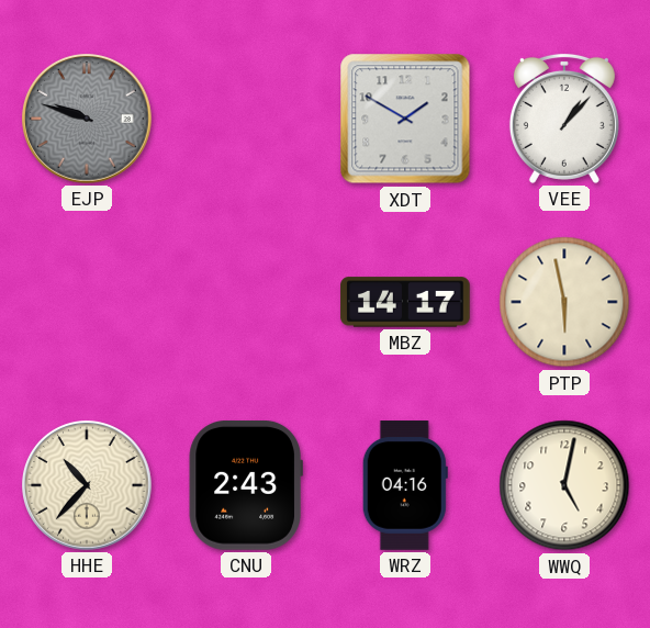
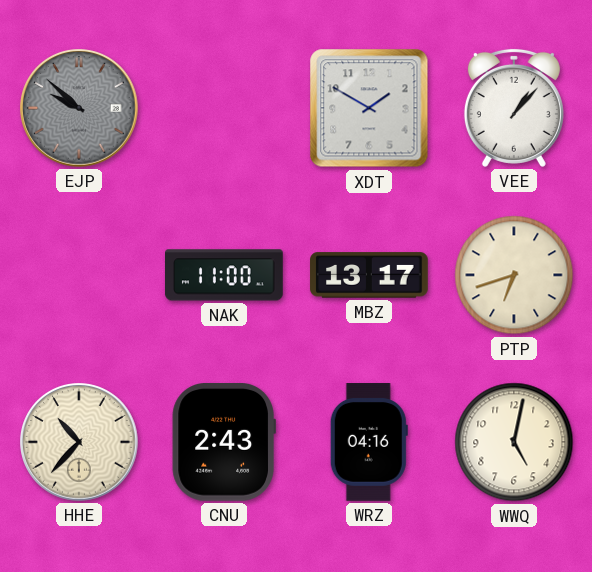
EJP: 9:48 -> 9:52 (80, 109)
NAK: none -> 11:00 (225, 275)
MBZ: 14:17 -> 13:17 (369, 275)
PTP: 5:58 -> 6:42 (514, 275)
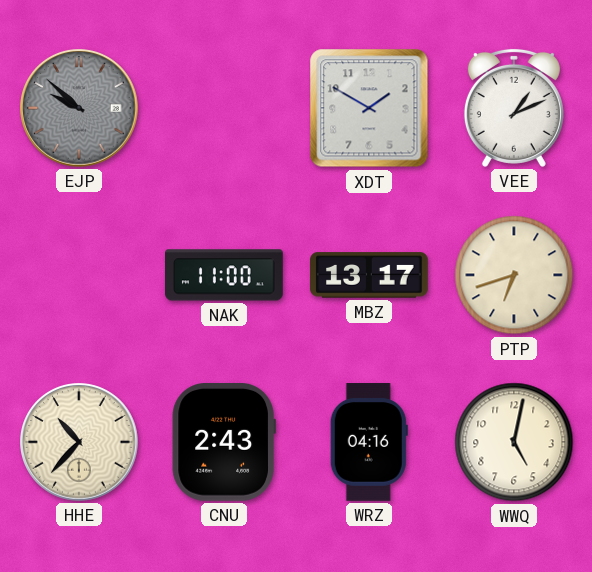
VEE: 1:07 -> 1:11 (514, 108)
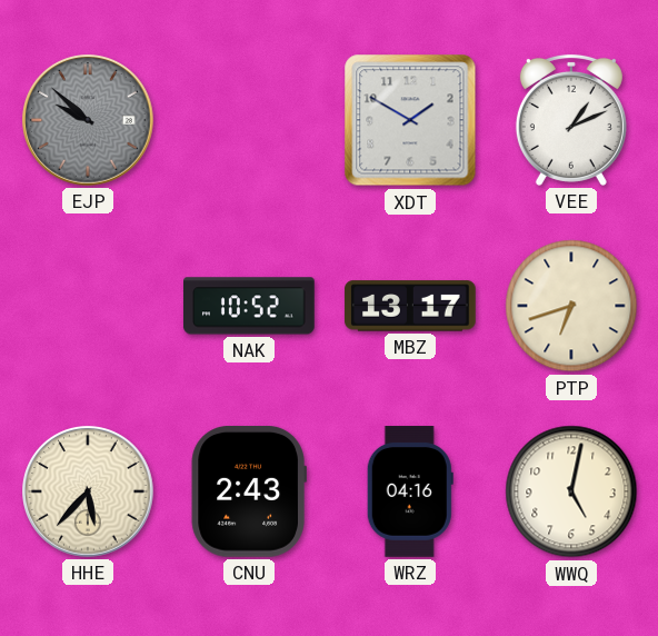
NAK: 11:00 -> 10:52 (250, 306)
HHE: 10:37 -> 5:37 (89, 493)
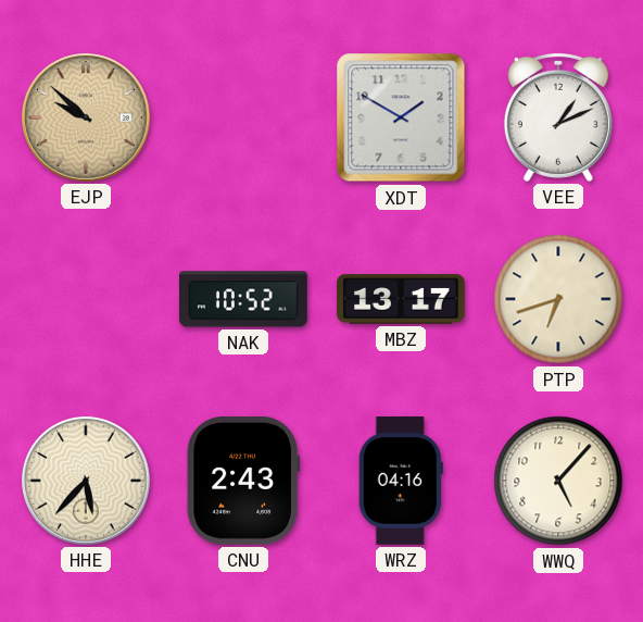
EJP dial: grey -> champagne (87, 119)
WWQ: 5:02 -> 5:07 (558, 481)
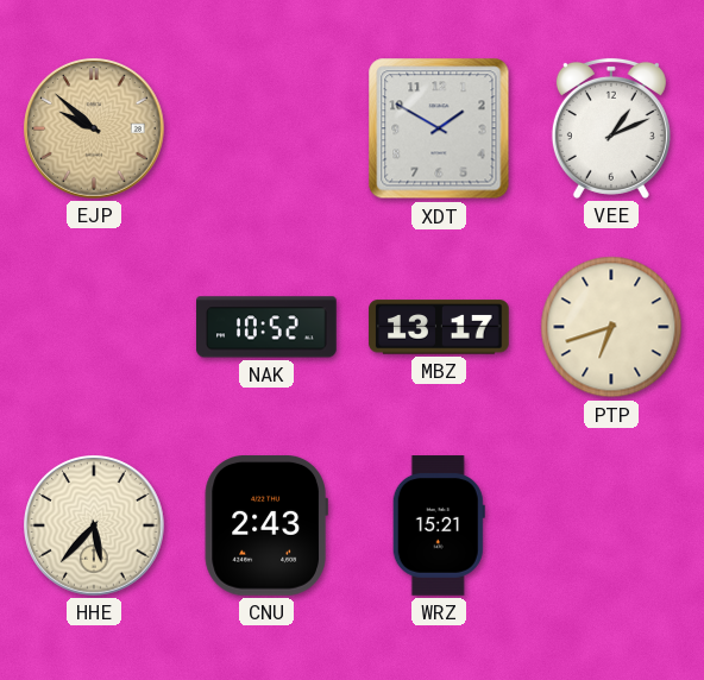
WRZ: 04:16 -> 15:21 (439, 525)
WWQ: 5:07 -> none (558, 481)
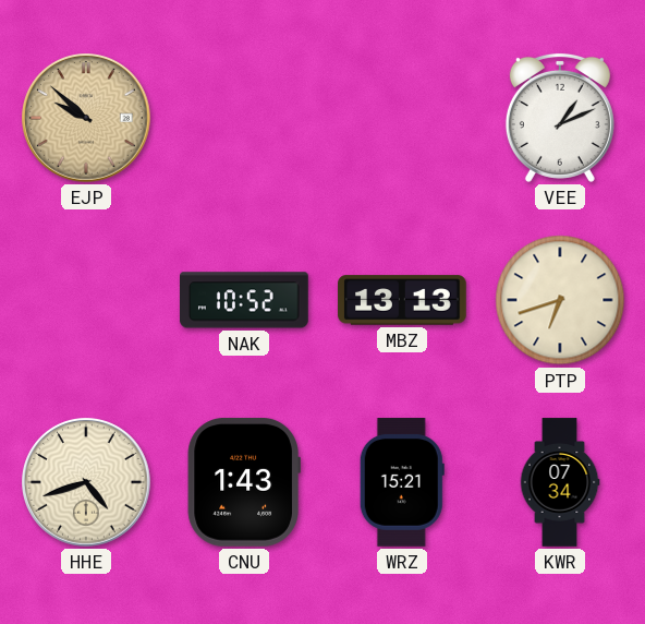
XDT: 1:50 -> none (439, 128)
MBZ: 13:17 -> 13:13 (402, 300)
HHE: 5:37 -> 4:42 (87, 483)
CNU: 2:43 -> 1:43 (244, 483)
KWR: none -> 07:34 (560, 482)
